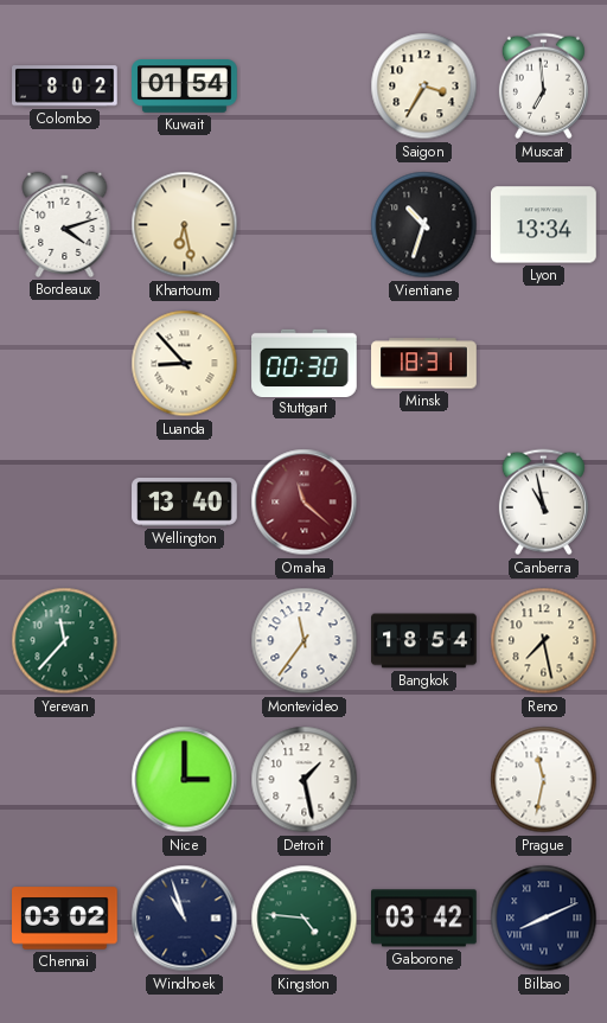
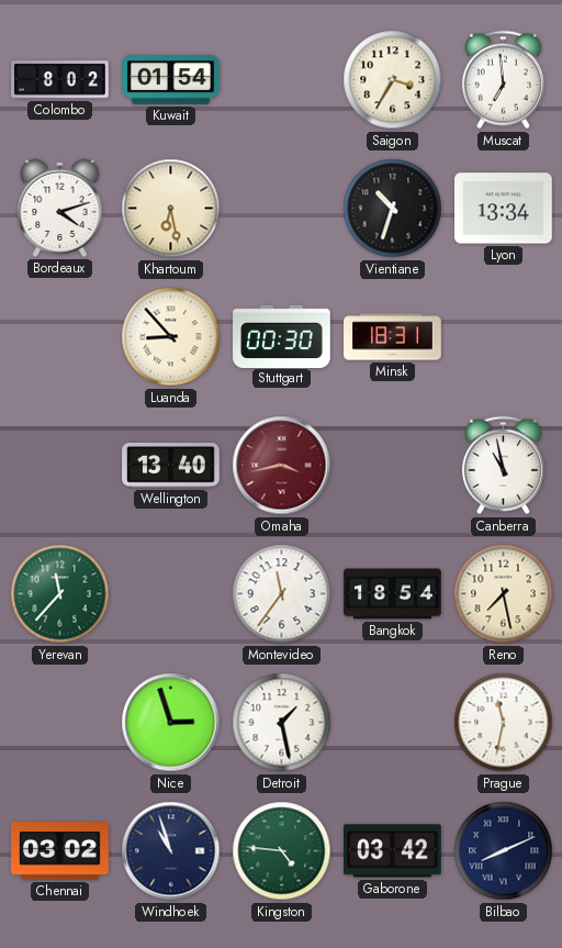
Omaha: 11:22 -> 3:43 (282, 466)
Nice: 3:00 -> 2:57 (171, 723)
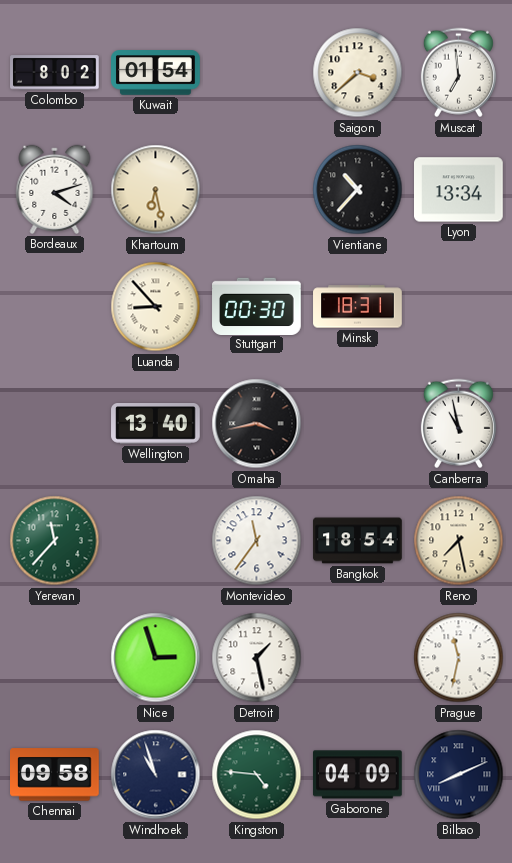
Saigon: 3:35 -> 3:38 (358, 73)
Vientiane: 10:33 -> 10:37 (358, 190)
Omaha dial: burgundy -> black (257, 424)
Chennai: 03:02 -> 09:58 (55, 775)
Gaborone: 03:42 -> 04:09 (358, 775)
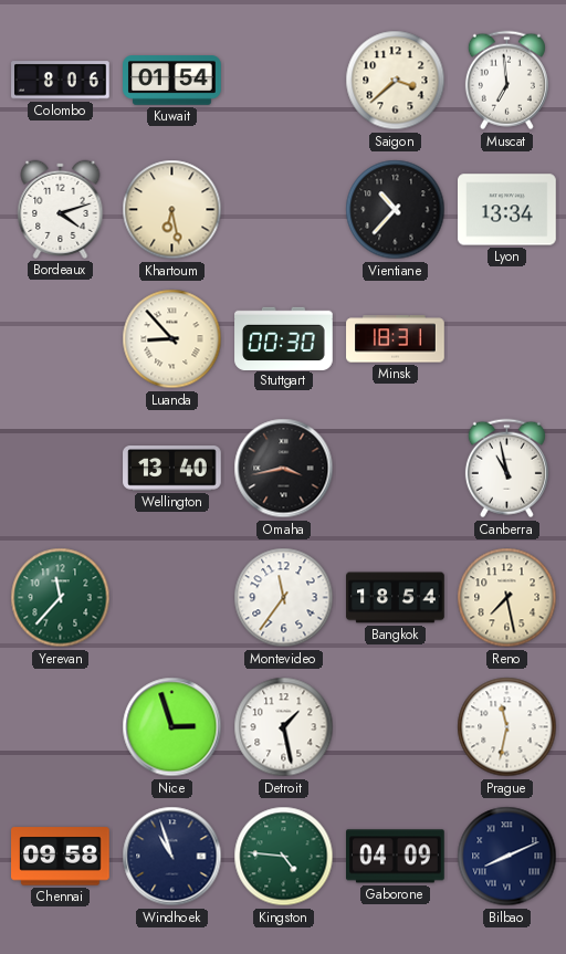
Colombo: 8:02 -> 8:06 (61, 81)
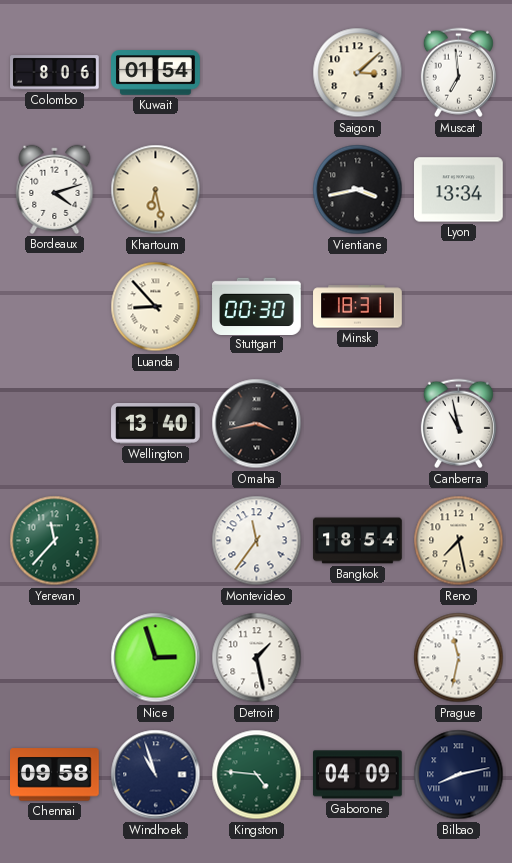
Saigon: 3:38 -> 3:08 (358, 73)
Vientiane: 10:37 -> 3:43 (358, 190)
Bilbao: 8:11 -> 8:13 (459, 775)
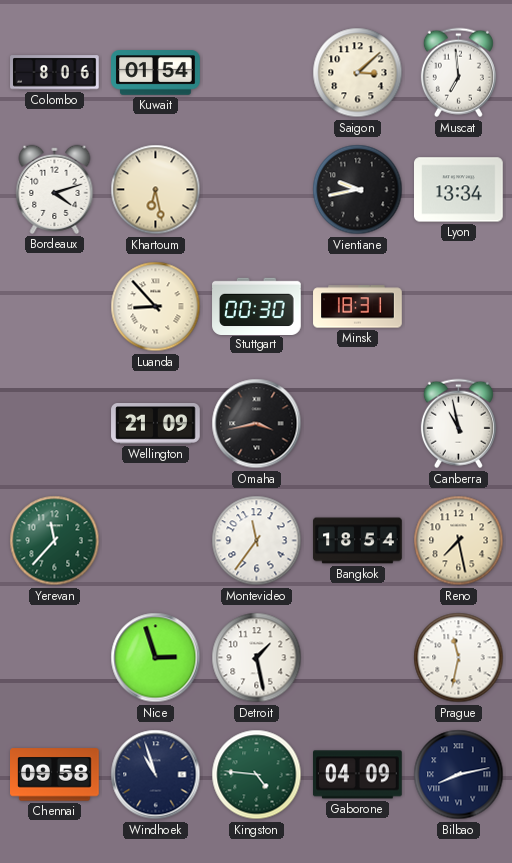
Vientiane: 3:43 -> 9:43 (358, 190)
Wellington: 13:40 -> 21:09 (156, 424)
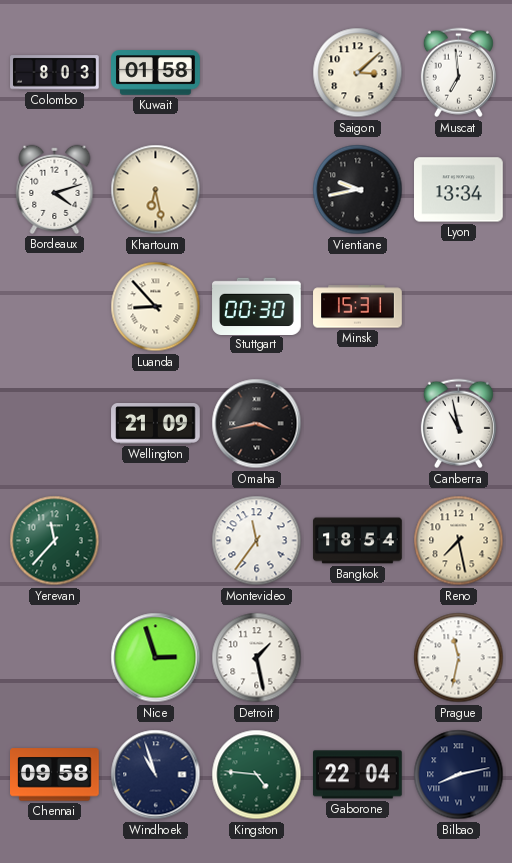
Colombo: 8:06 -> 8:03 (55, 73)
Kuwait: 01:54 -> 01:58 (156, 73)
Minsk: 18:31 -> 15:31 (358, 307)
Gaborone: 04:09 -> 22:04 (358, 775)
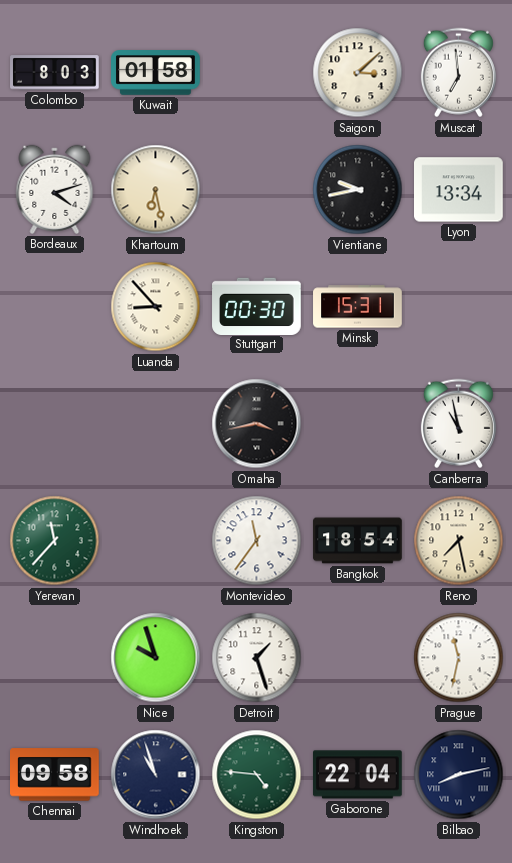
Wellington: 21:09 -> none (156, 424)
Nice: 2:57 -> 9:57 (156, 658)
Detroit: 1:28 -> 1:27 (257, 658)
